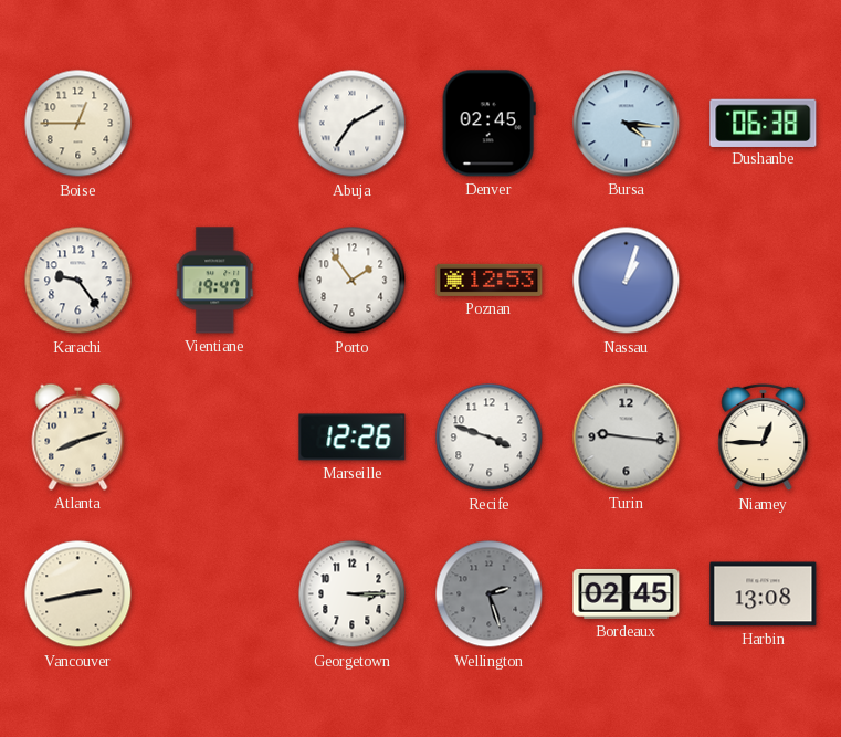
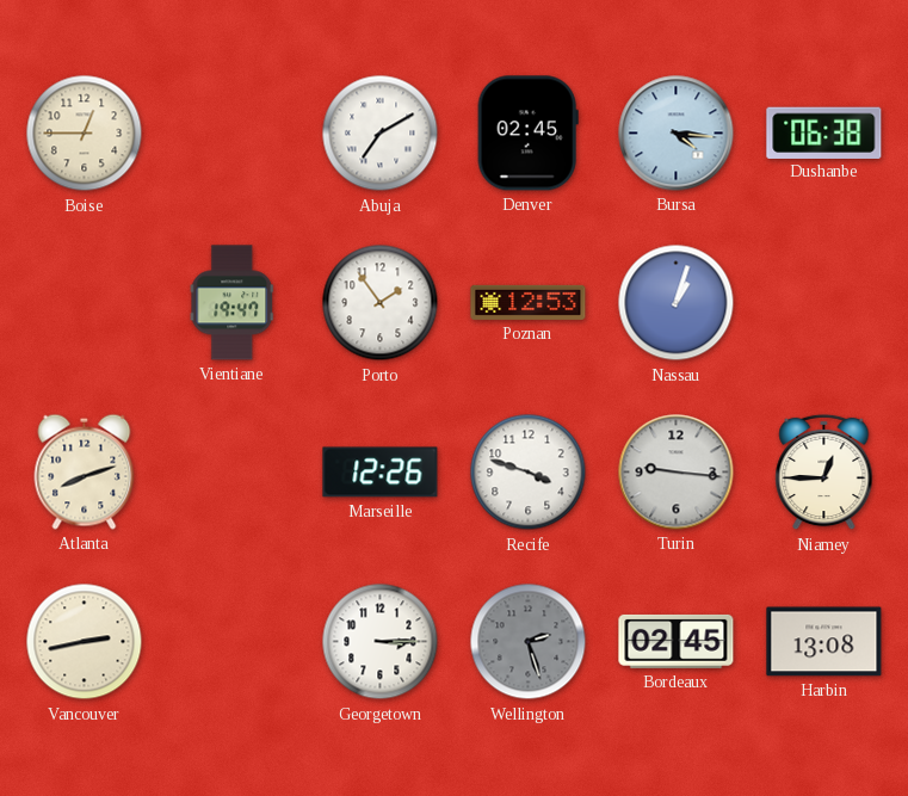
Karachi: 9:24 -> none (78, 281)
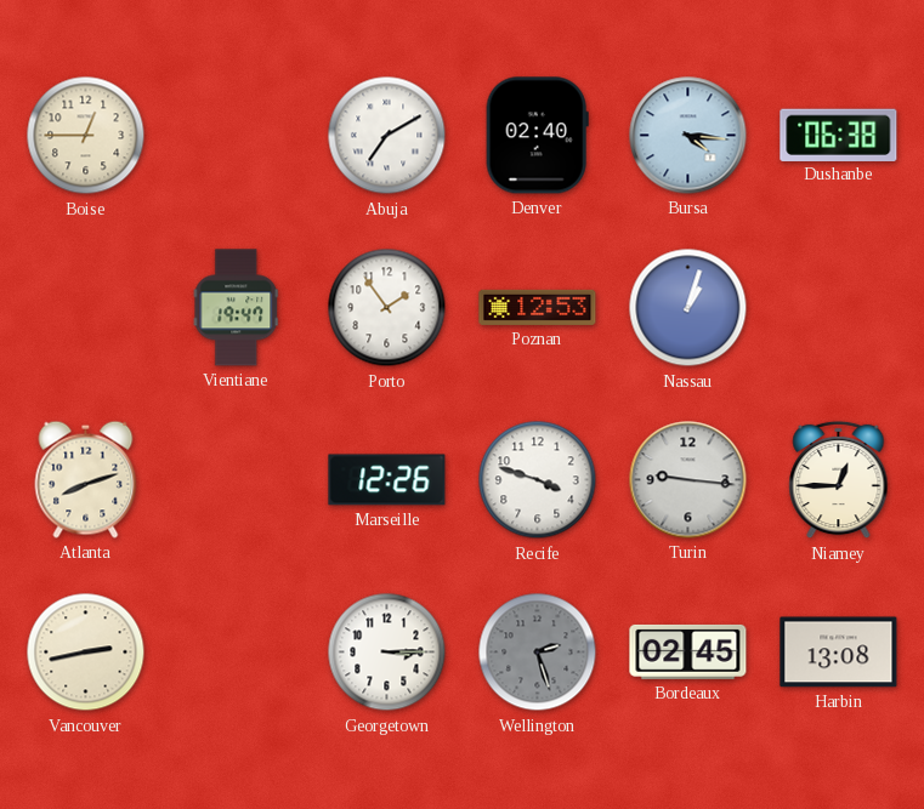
Denver: 02:45 -> 02:40 (537, 136)
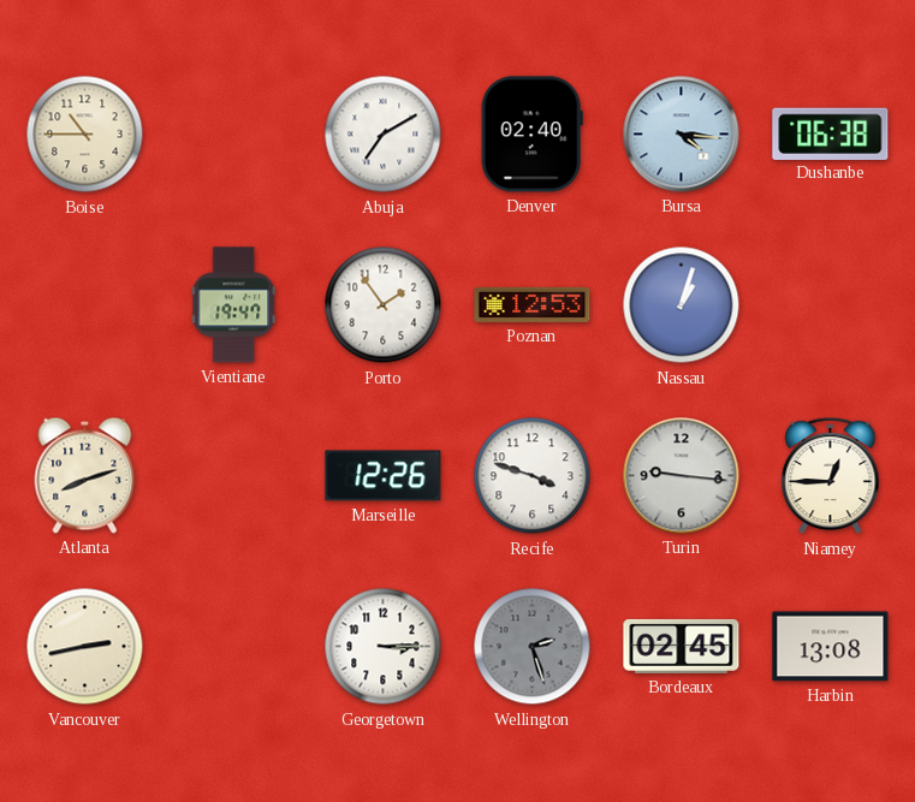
Boise: 12:45 -> 10:45 (85, 135)
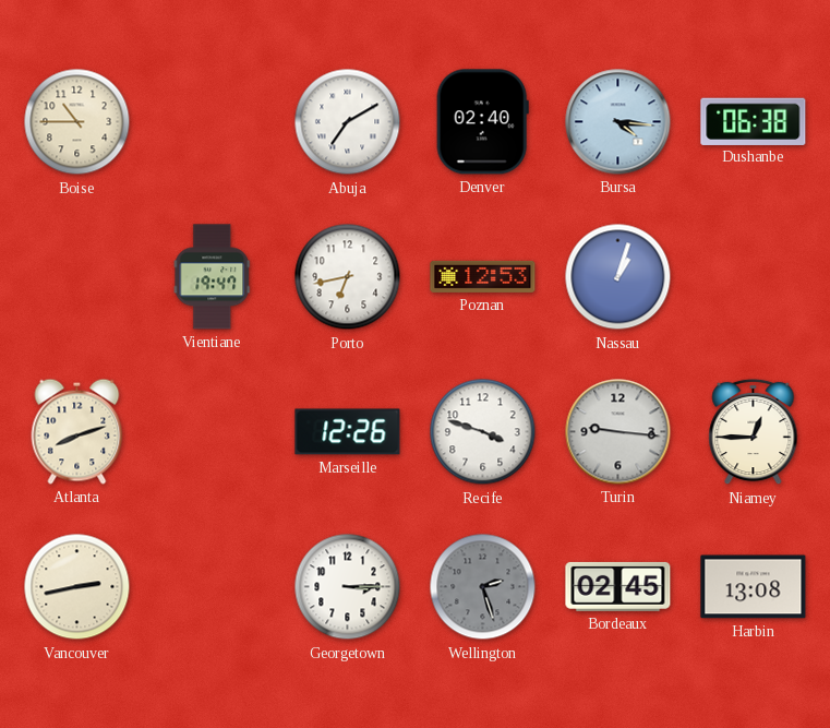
Porto: 1:54 -> 6:43 (348, 277)
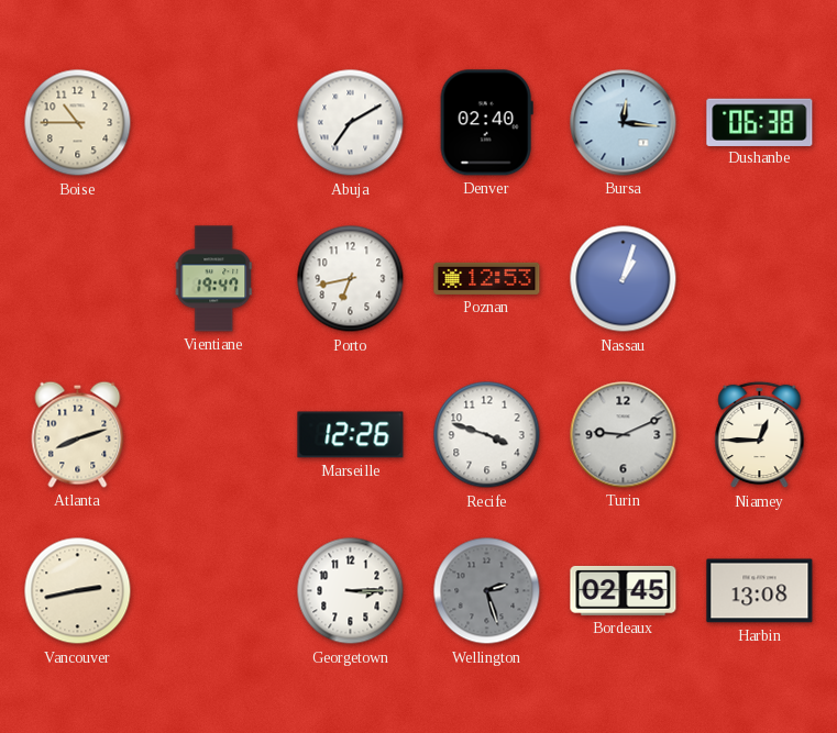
Bursa: 4:16 -> 12:16 (624, 123)
Turin: 9:16 -> 9:11 (624, 435)
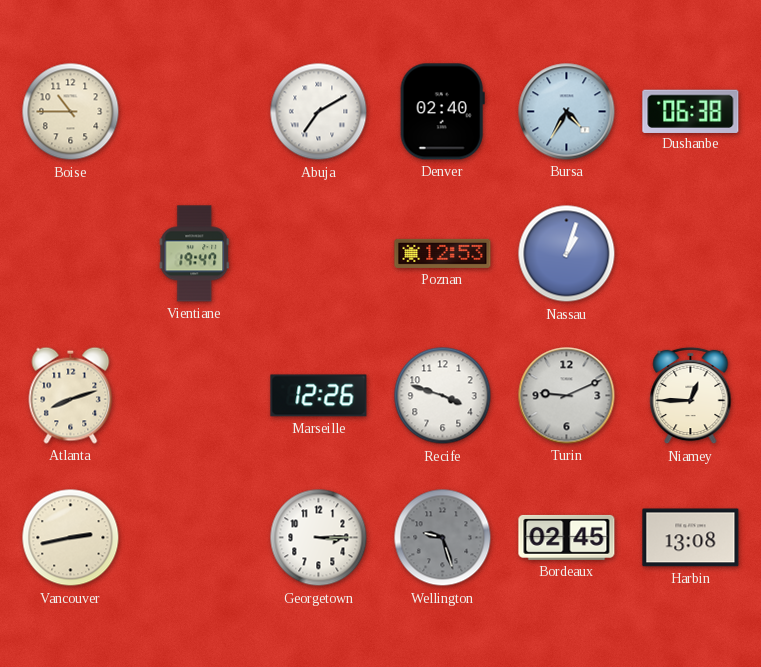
Bursa: 12:16 -> 4:35 (567, 112)
Porto: 6:43 -> none (351, 279)
Wellington: 2:27 -> 9:27 (443, 538)
